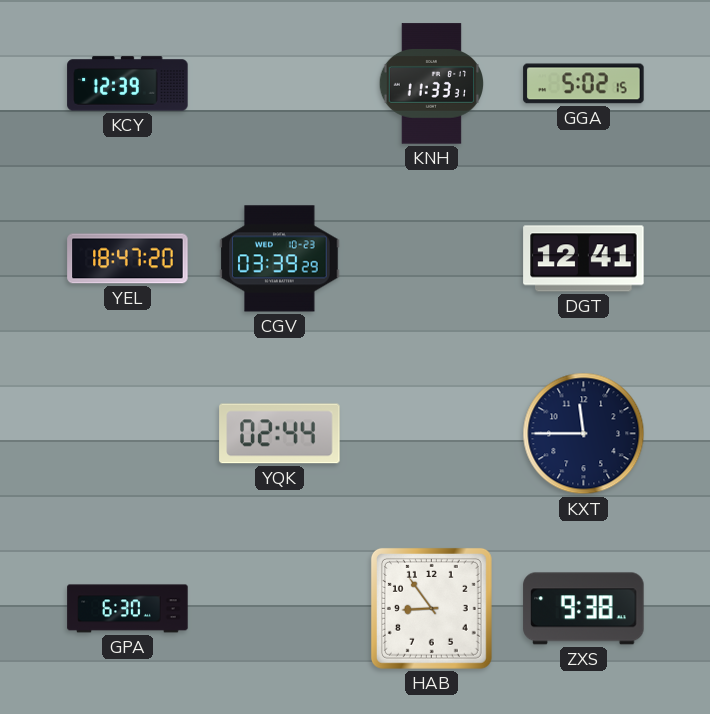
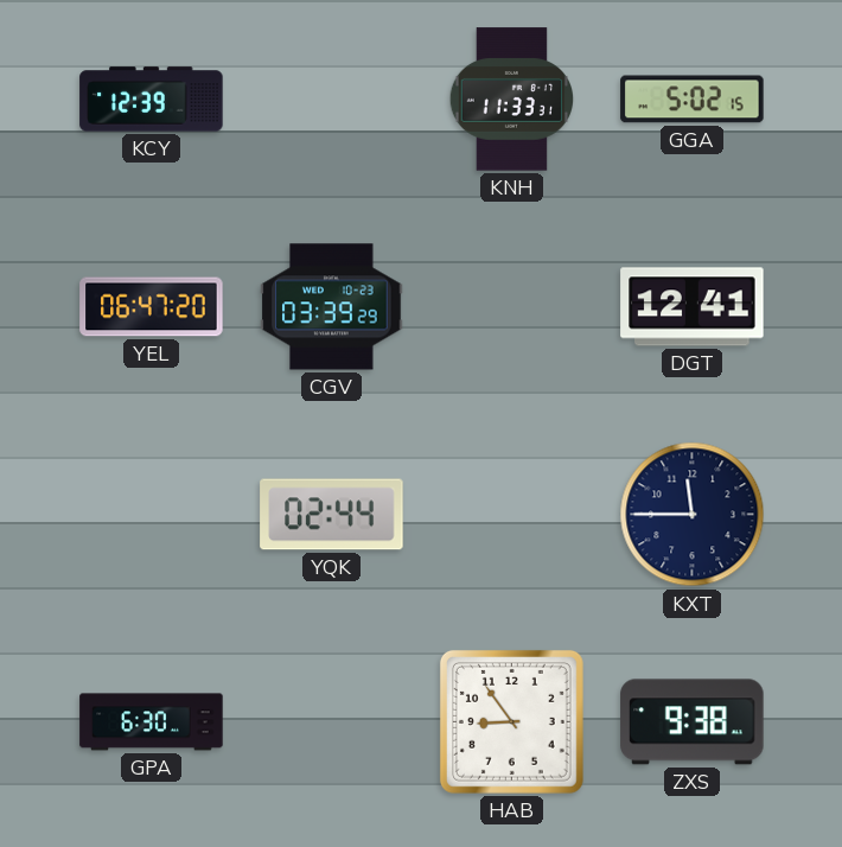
YEL: 18:47 -> 06:47 (152, 307)
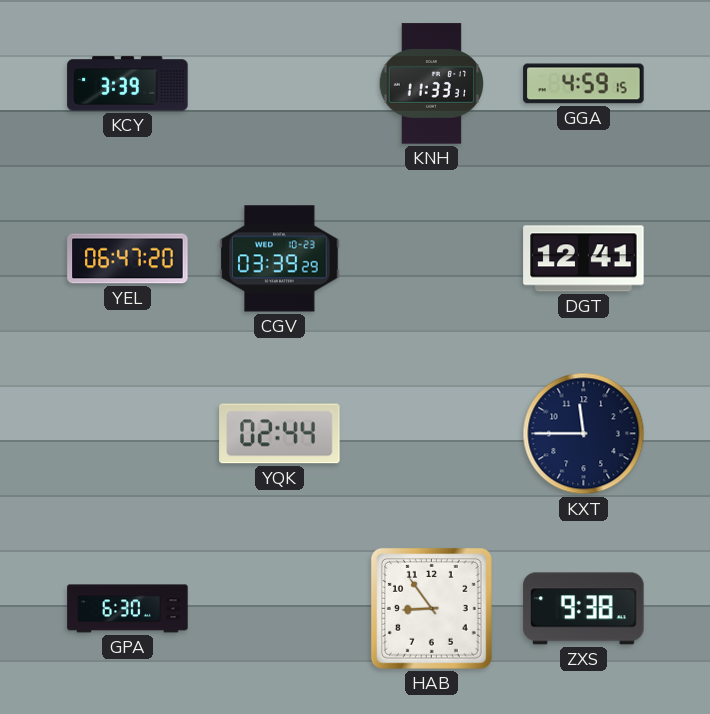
KCY: 12:39 -> 3:39 (128, 84)
GGA: 5:02 -> 4:59 (584, 84)
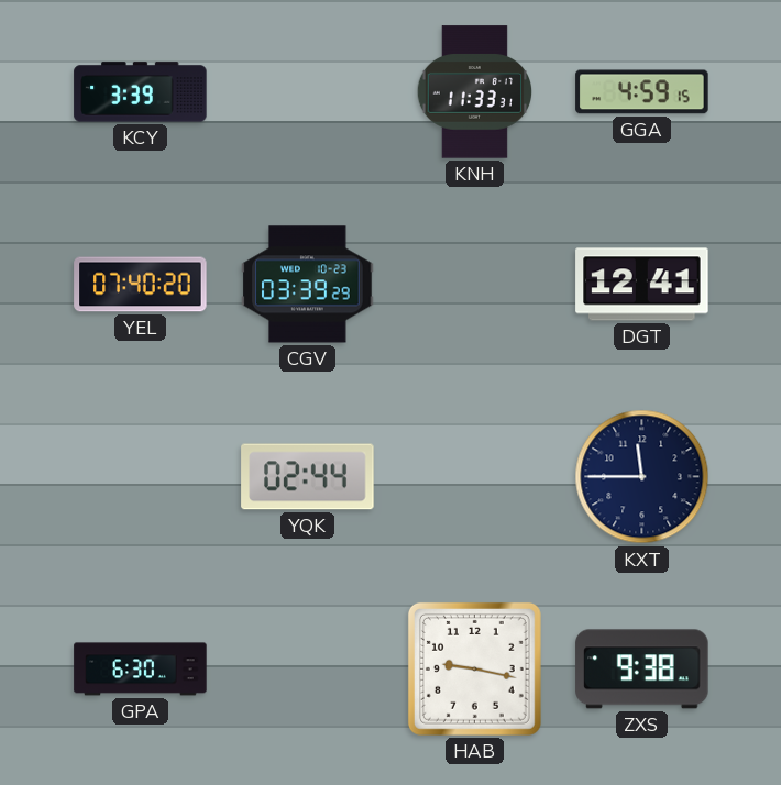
YEL: 06:47 -> 07:40 (141, 285)
HAB: 8:54 -> 9:17 (474, 668)
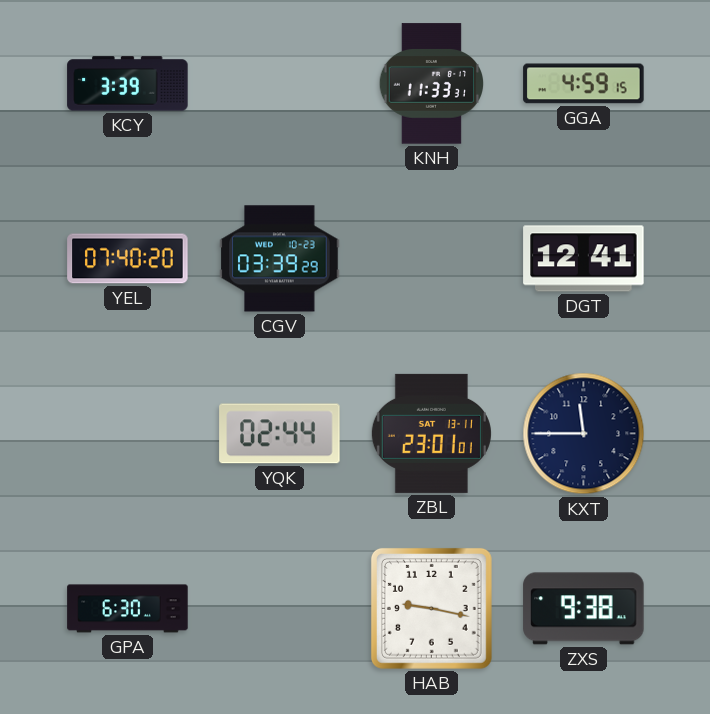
ZBL: none -> 23:01 (431, 433)
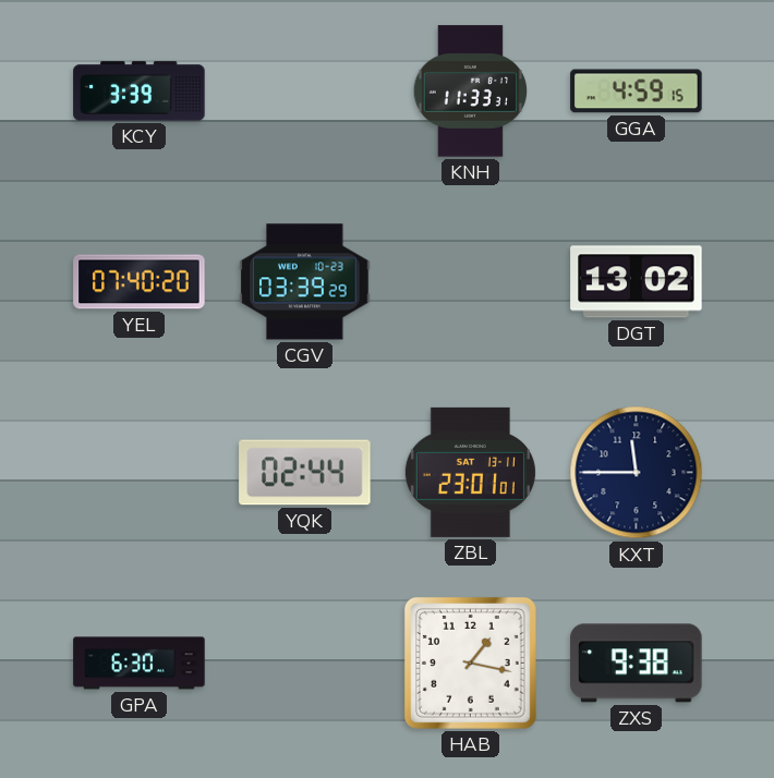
DGT: 12:41 -> 13:02 (637, 282)
HAB: 9:17 -> 1:17 (470, 662)
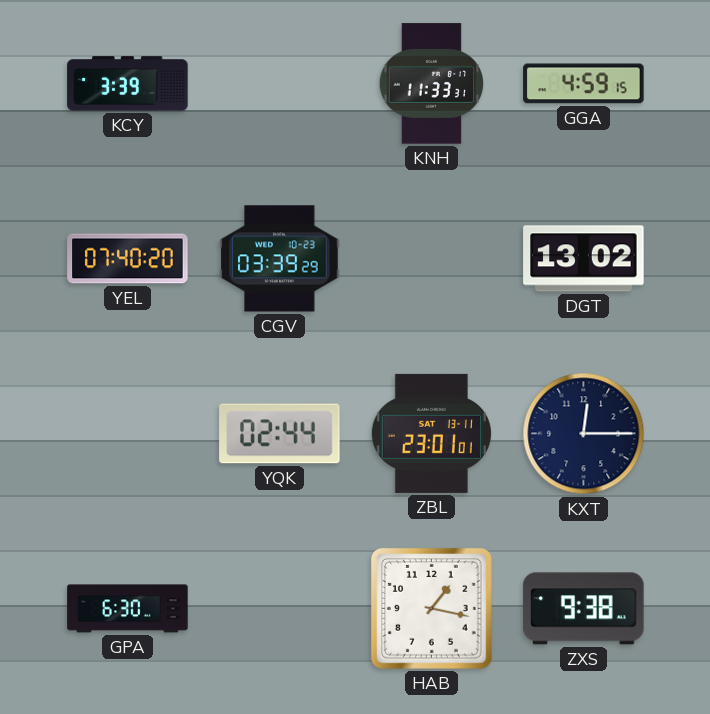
KXT: 11:45 -> 12:15 (584, 434)
